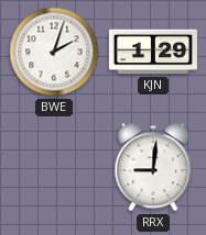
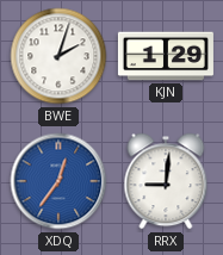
XDQ: none -> 12:36 (58, 181)
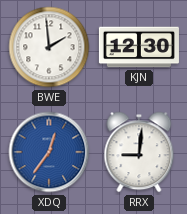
BWE: 2:03 -> 1:59 (49, 47)
KJN: 1:29 -> 12:30 (139, 47)
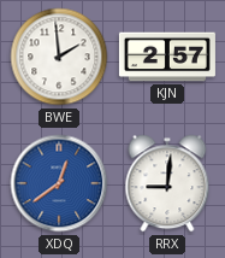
KJN: 12:30 -> 2:57 (167, 57)
XDQ: 12:36 -> 12:39 (59, 183)
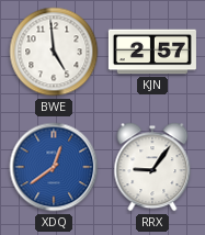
BWE: 1:59 -> 4:59 (54, 52)
RRX: 9:01 -> 9:06 (152, 167)
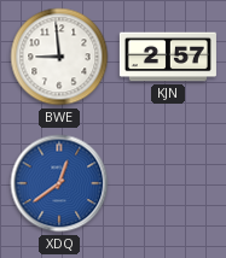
BWE: 4:59 -> 8:59 (59, 57)
RRX: 9:06 -> none (152, 167)
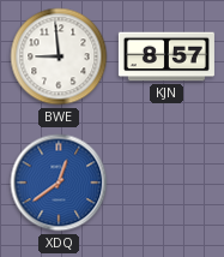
KJN: 2:57 -> 8:57 (167, 56)
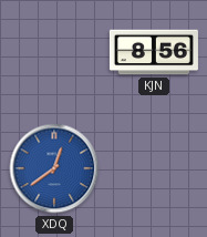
BWE: 8:59 -> none (59, 56)
KJN: 8:57 -> 8:56 (154, 52)
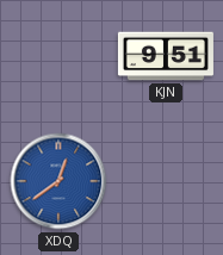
KJN: 8:56 -> 9:51 (166, 56)
